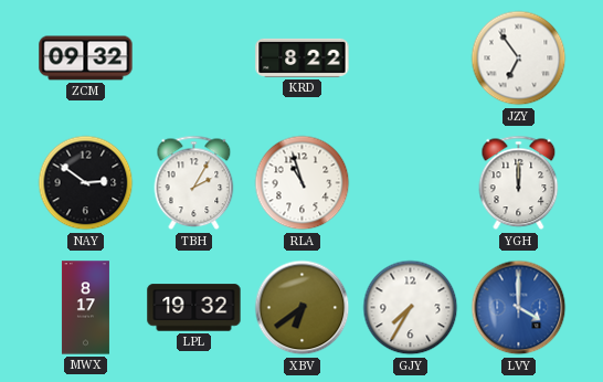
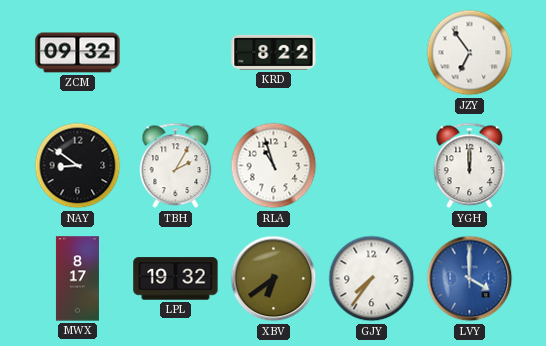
NAY: 2:51 -> 8:51 (78, 166)
GJY: 7:35 -> 7:36 (372, 279)
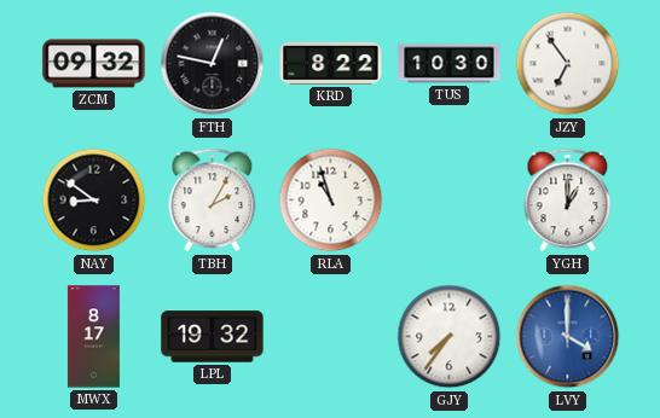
FTH: none -> 12:47 (213, 64)
TUS: none -> 10:30 (450, 64)
YGH: 12:00 -> 1:00 (568, 201)
XBV: 6:39 -> none (274, 279)
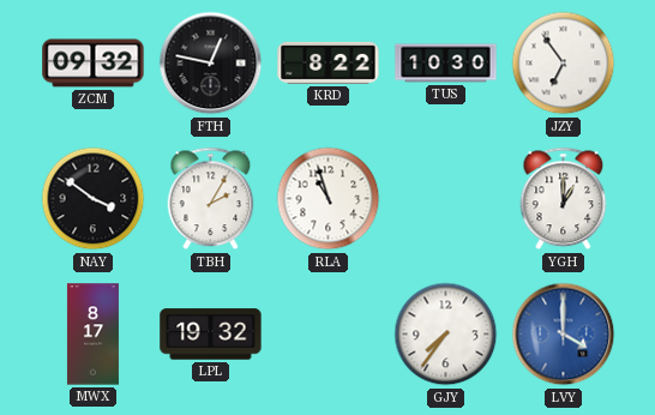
NAY: 8:51 -> 3:51 (94, 199)
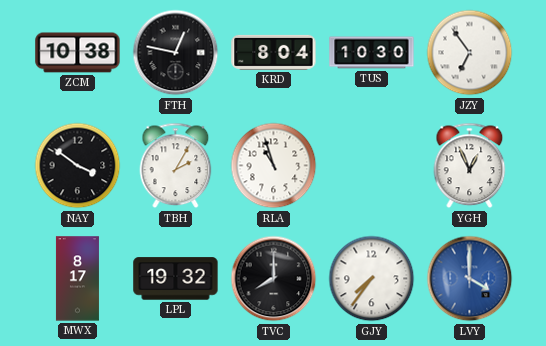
ZCM: 09:32 -> 10:38 (78, 53)
KRD: 8:22 -> 8:04 (274, 52)
YGH: 1:00 -> 12:56 (470, 166)
TVC: none -> 8:00 (274, 279)
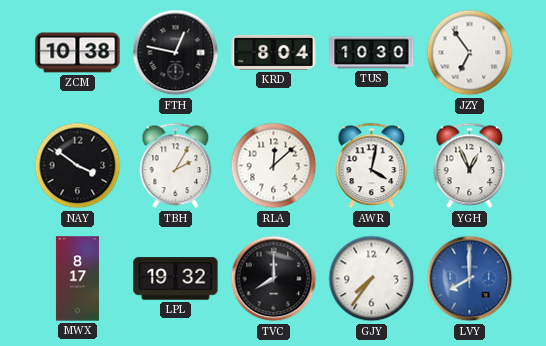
RLA: 10:57 -> 12:08 (274, 166)
AWR: none -> 4:02 (372, 166)
LVY: 4:00 -> 8:00 (470, 279)
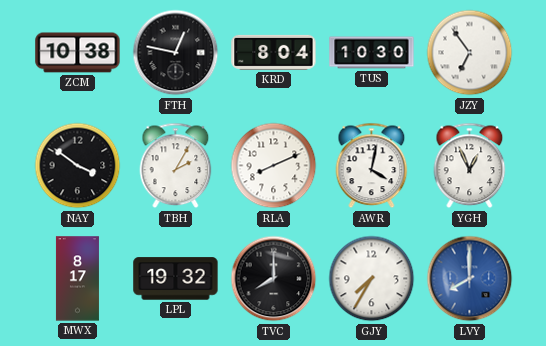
RLA: 12:08 -> 8:11 (274, 166)
GJY: 7:36 -> 7:35 (372, 279)
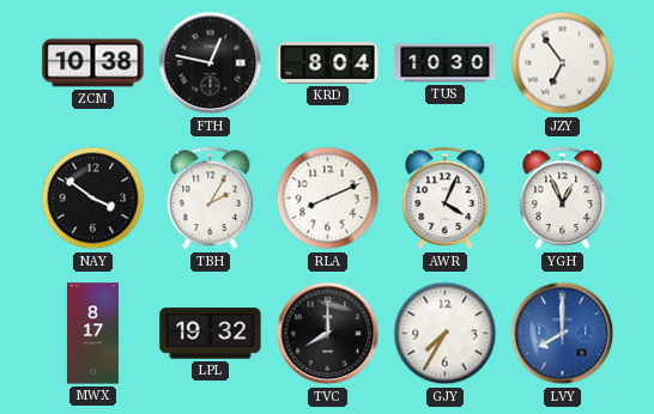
AWR: 4:02 -> 4:04 (446, 199)
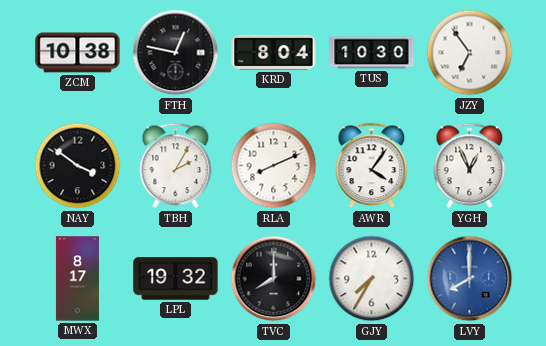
AWR: 4:04 -> 4:06 (372, 166)
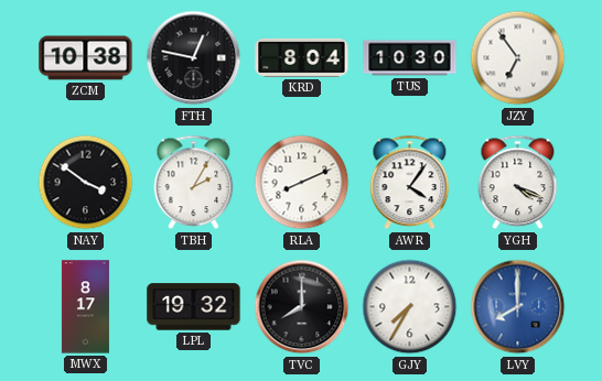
YGH: 12:56 -> 4:19 (518, 183)
